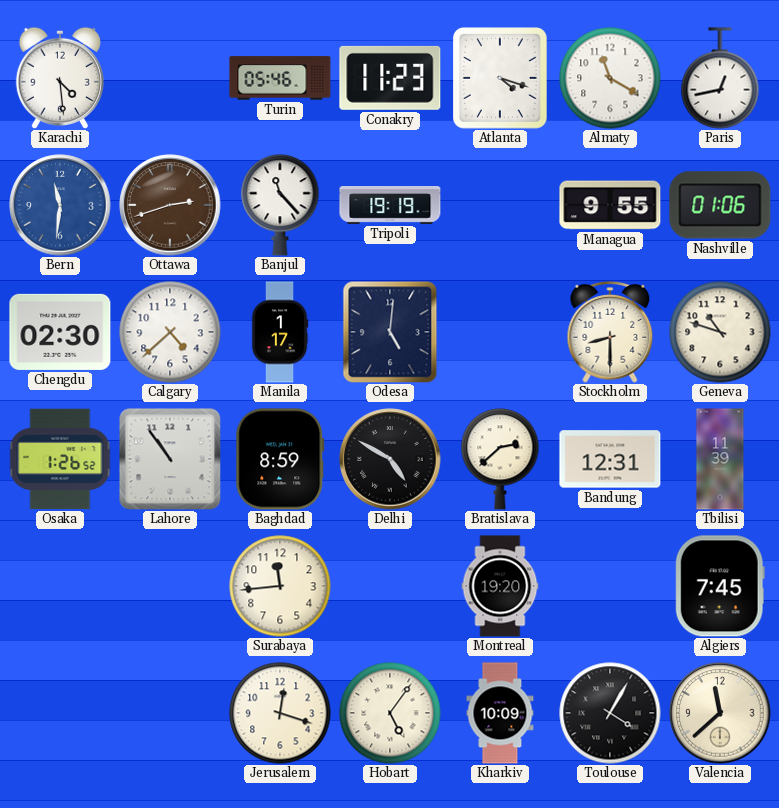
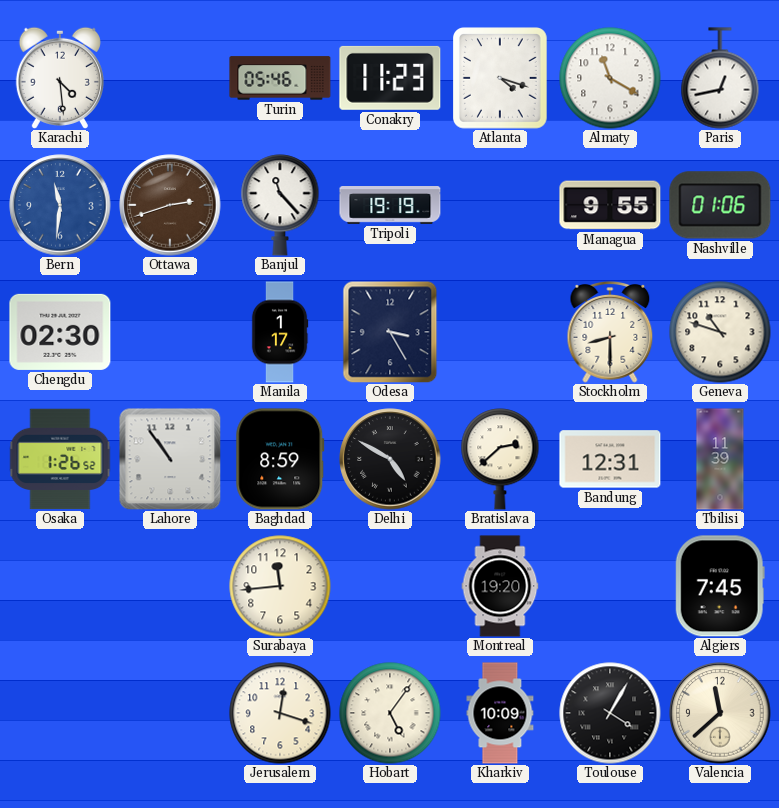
Calgary: 4:38 -> none (170, 332)
Odesa: 5:01 -> 3:25 (390, 332)
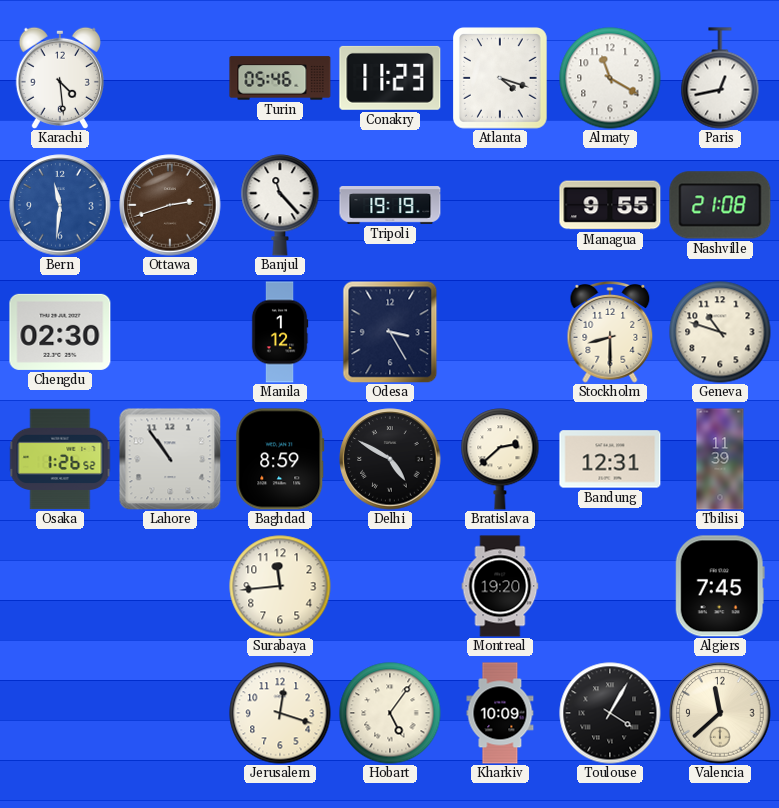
Nashville: 01:06 -> 21:08 (720, 205)
Manila: 1:17 -> 1:12 (280, 332)
